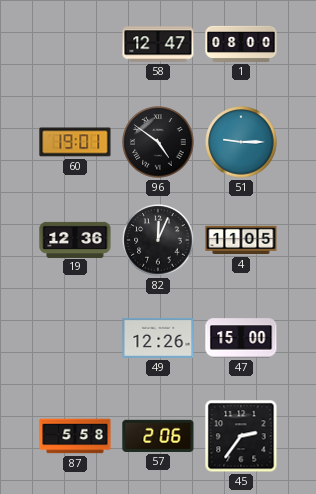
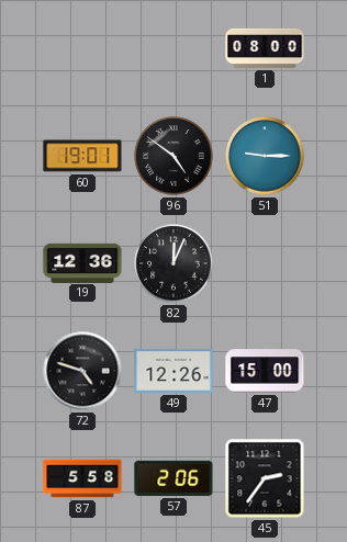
58: 12:47 -> none (158, 44)
4: 11:05 -> none (241, 240)
72: none -> 4:48 (82, 371)
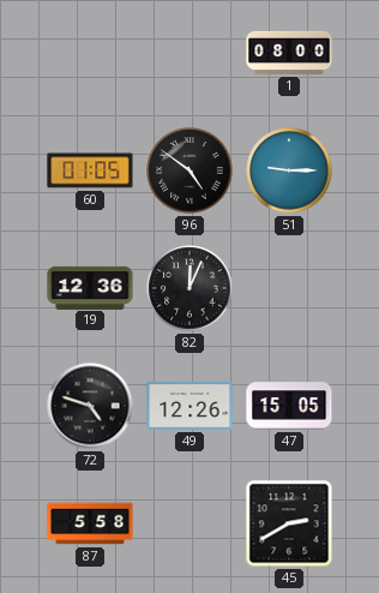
60: 19:01 -> 01:05 (90, 170)
47: 15:00 -> 15:05 (289, 406)
57: 2:06 -> none (173, 478)
45: 2:36 -> 2:40 (289, 523)
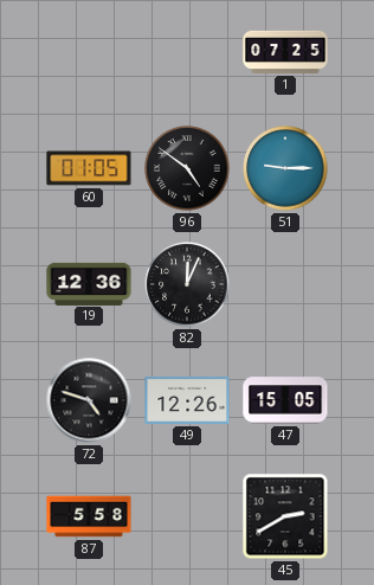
1: 08:00 -> 07:25 (285, 52)
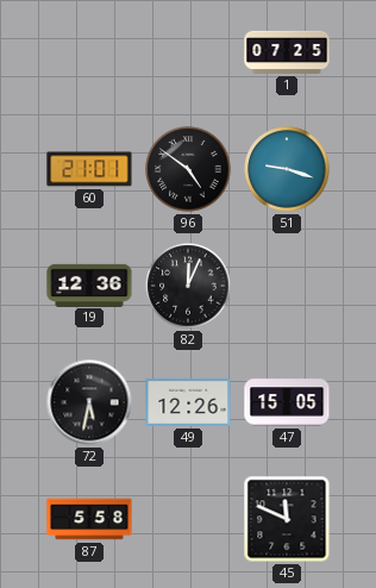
60: 01:05 -> 21:01 (89, 169)
51: 9:15 -> 9:18 (287, 169)
72: 4:48 -> 5:32 (89, 402)
45: 2:40 -> 11:49 (287, 519)
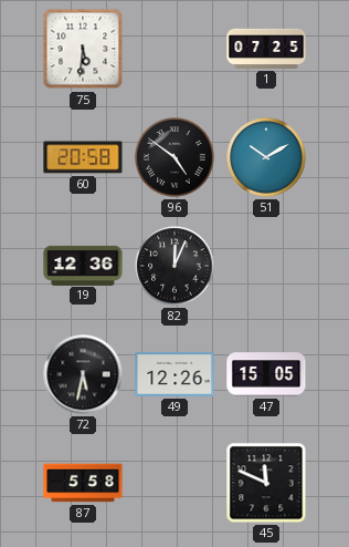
75: none -> 5:31 (83, 49)
60: 21:01 -> 20:58 (83, 157)
51: 9:18 -> 10:10 (266, 157)
